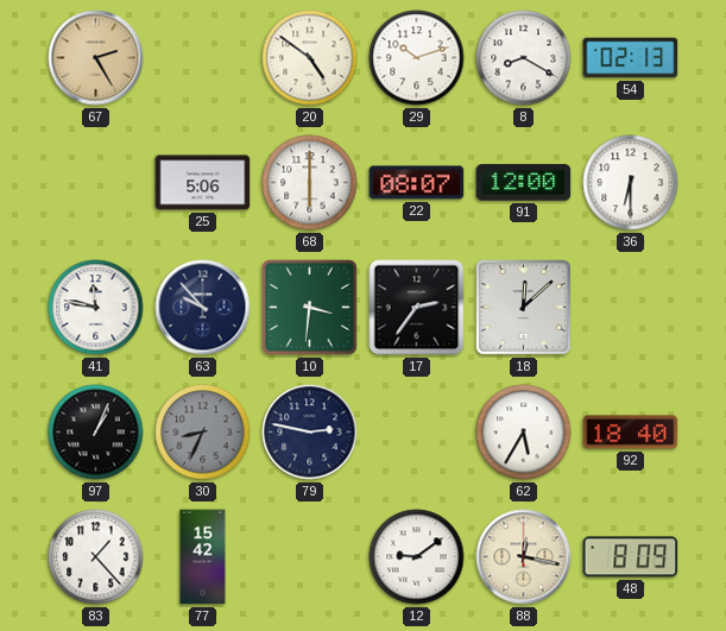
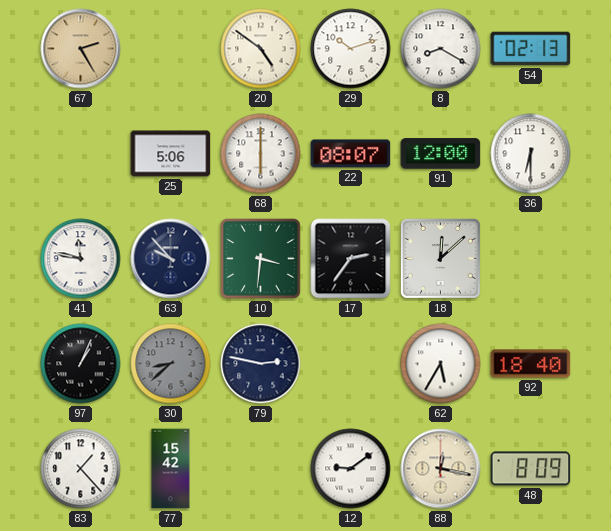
30: 8:34 -> 8:38 (171, 364)
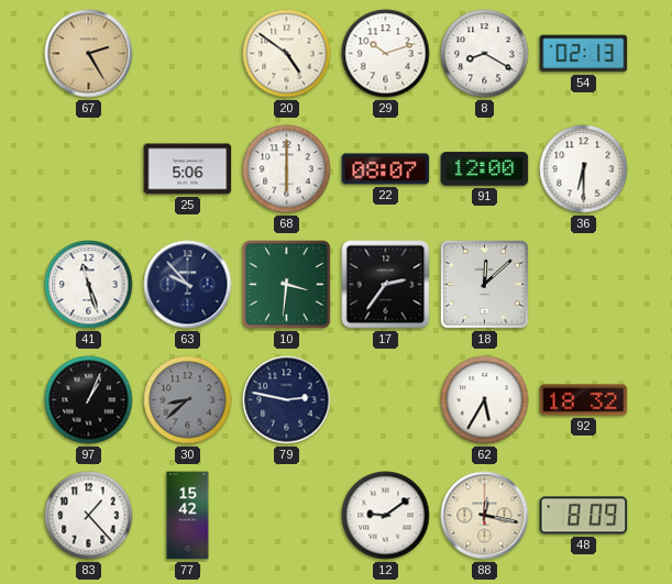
41: 11:47 -> 11:27 (89, 285)
92: 18:40 -> 18:32 (584, 400)
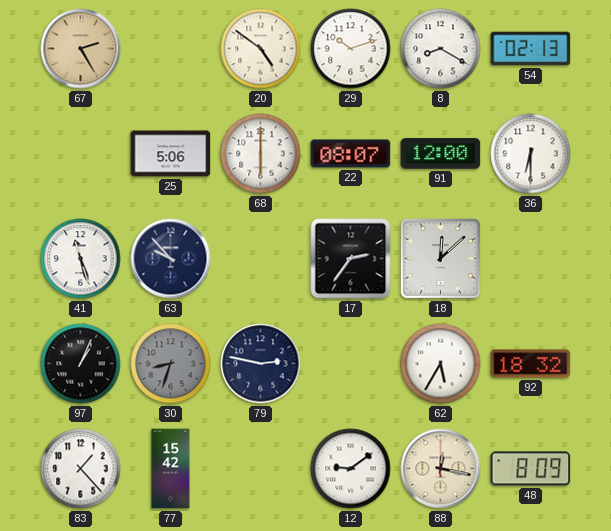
10: 3:31 -> none (287, 285)
30: 8:38 -> 8:33 (171, 364)
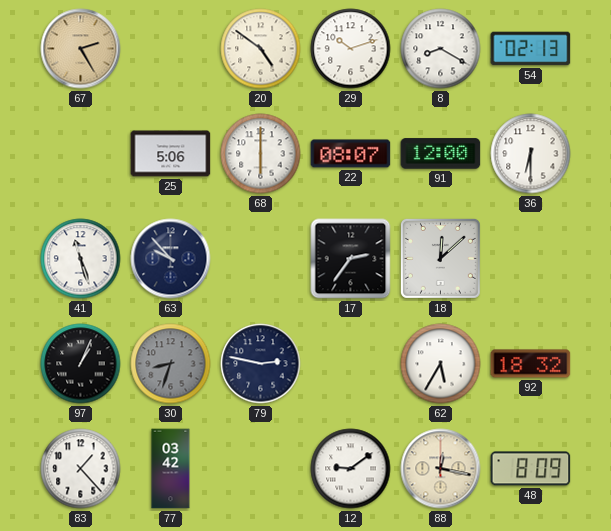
77: 15:42 -> 03:42 (171, 469)
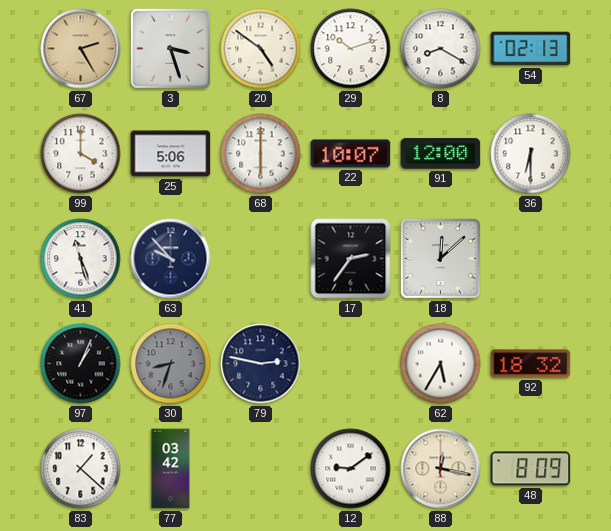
3: none -> 3:27 (170, 48)
99: none -> 4:00 (81, 154)
22: 08:07 -> 10:07 (351, 154)
83: 1:23 -> 1:22 (81, 469)
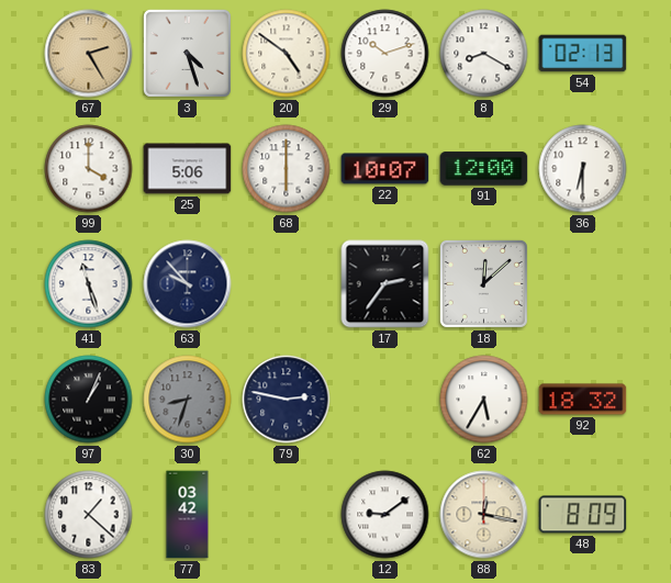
3: 3:27 -> 4:27 (187, 53)
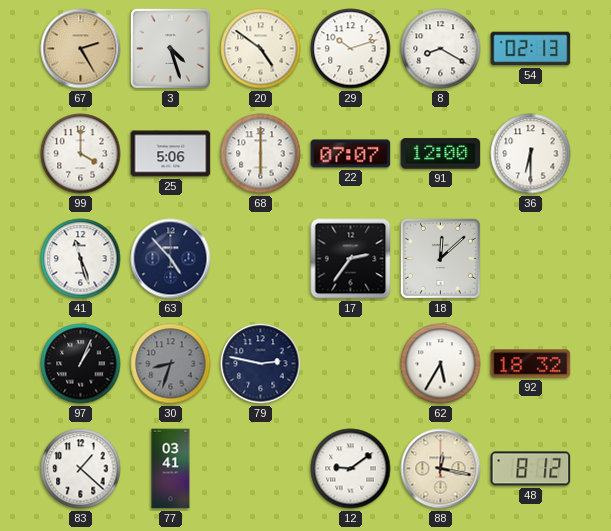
22: 10:07 -> 07:07 (351, 154)
63: 9:53 -> 4:53 (171, 259)
77: 03:42 -> 03:41 (171, 469)
48: 8:09 -> 8:12 (531, 469)
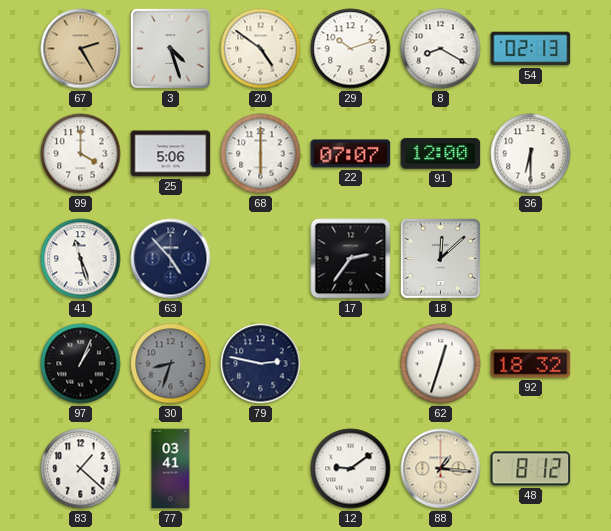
62: 5:35 -> 12:33 (441, 364)
88: 12:17 -> 1:16 (441, 469)
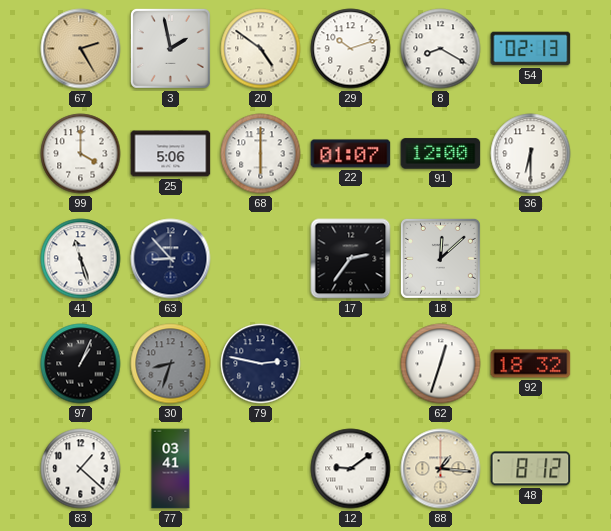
3: 4:27 -> 1:58 (170, 48)
22: 07:07 -> 01:07 (351, 154)
63: 4:53 -> 8:53 (171, 259)
